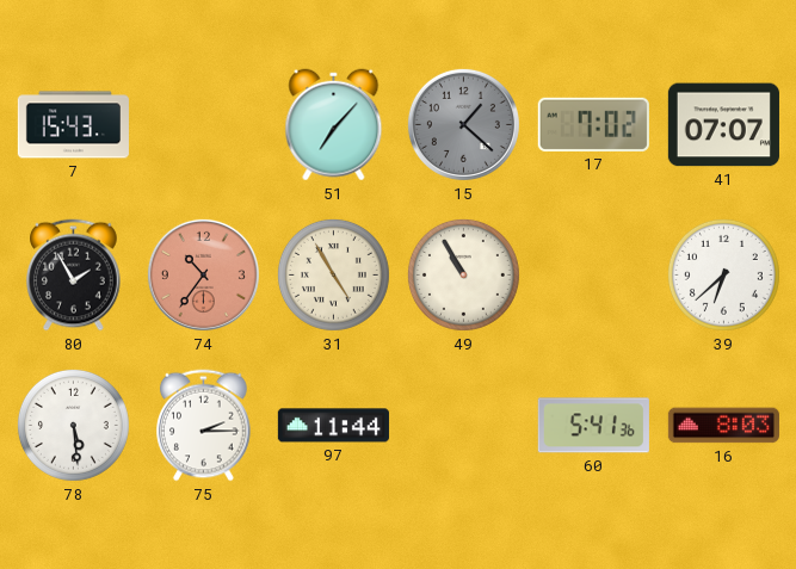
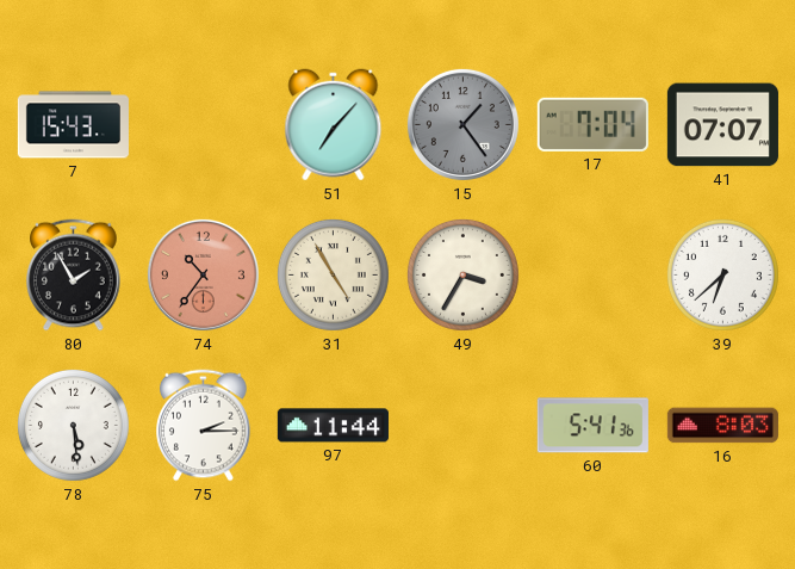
15: 1:22 -> 1:24 (462, 124)
17: 7:02 -> 7:04 (592, 124)
49: 10:55 -> 3:35 (462, 274)
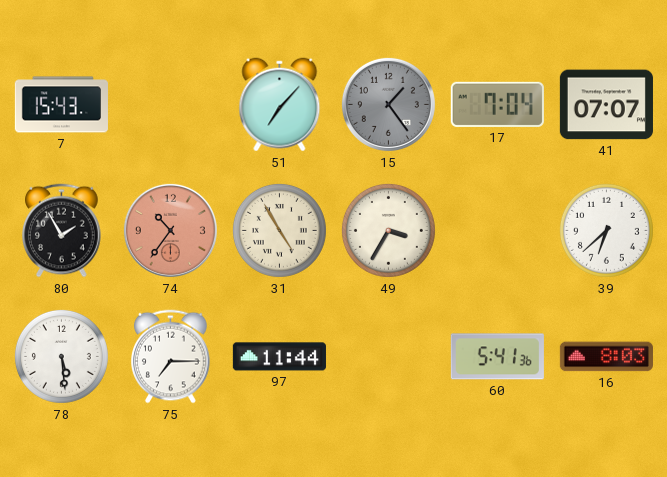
75: 2:15 -> 7:15 (171, 357)
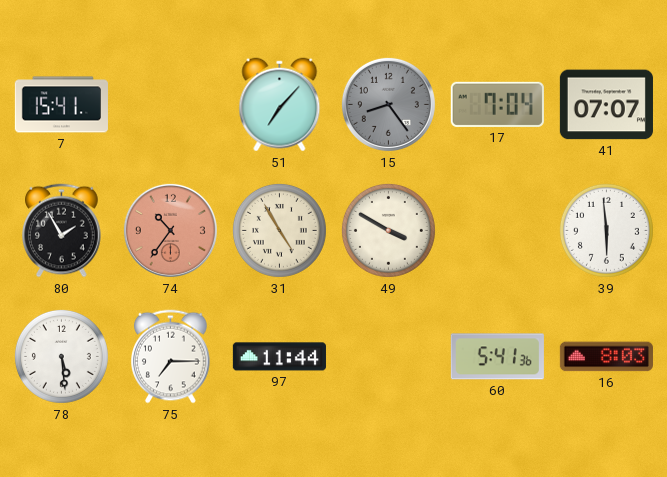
7: 15:43 -> 15:41 (61, 105)
15: 1:24 -> 8:24 (388, 104)
49: 3:35 -> 3:50 (388, 230)
39: 6:38 -> 5:59 (606, 230)
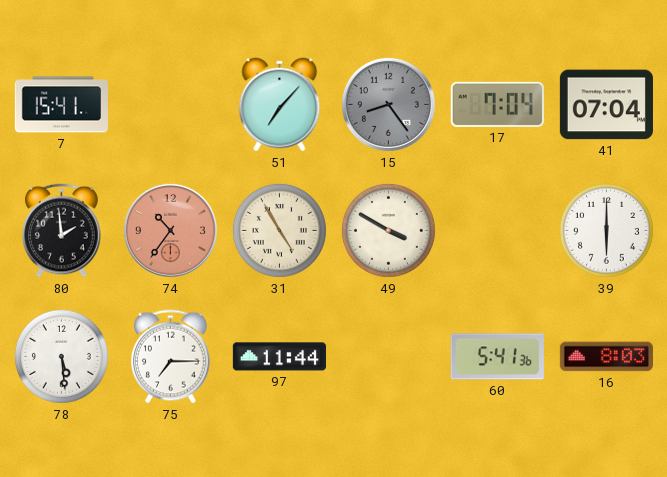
41: 07:07 -> 07:04 (606, 105)
80: 1:55 -> 1:59 (62, 231)
39: 5:59 -> 6:00 (606, 230)
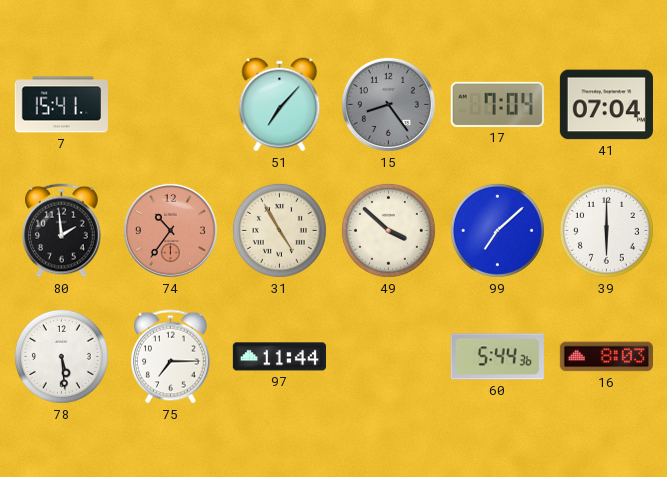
49: 3:50 -> 3:52 (388, 230)
99: none -> 7:08 (497, 230)
60: 5:41 -> 5:44 (497, 357)
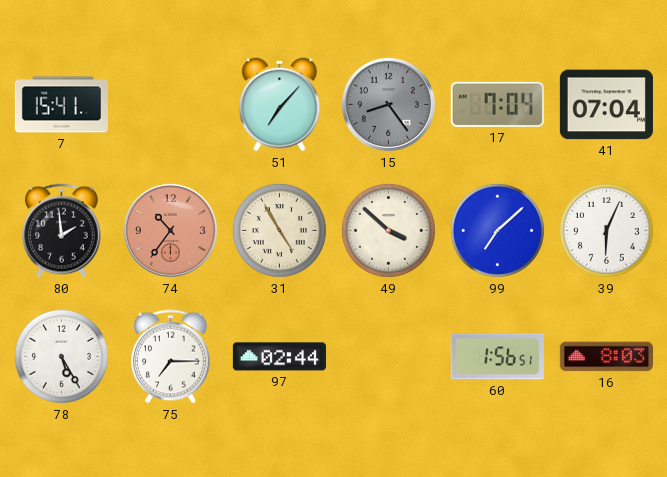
39: 6:00 -> 6:04 (606, 230)
78: 5:29 -> 5:25 (61, 356)
97: 11:44 -> 02:44 (279, 357)
60: 5:44 -> 1:56 (497, 357)
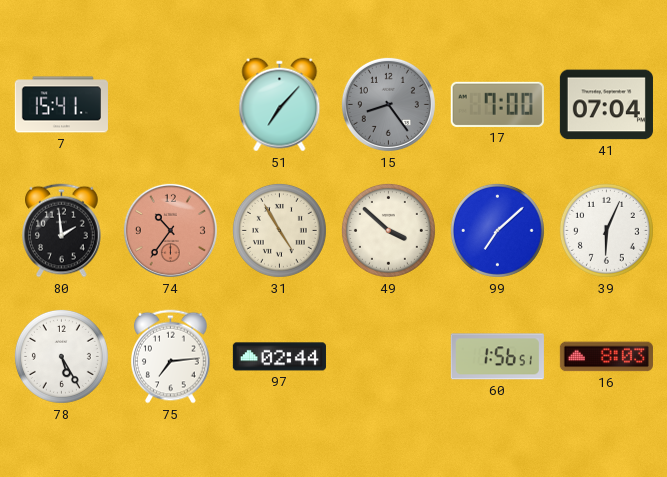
17: 7:04 -> 7:00 (497, 104)
75: 7:15 -> 7:14 (171, 357)
